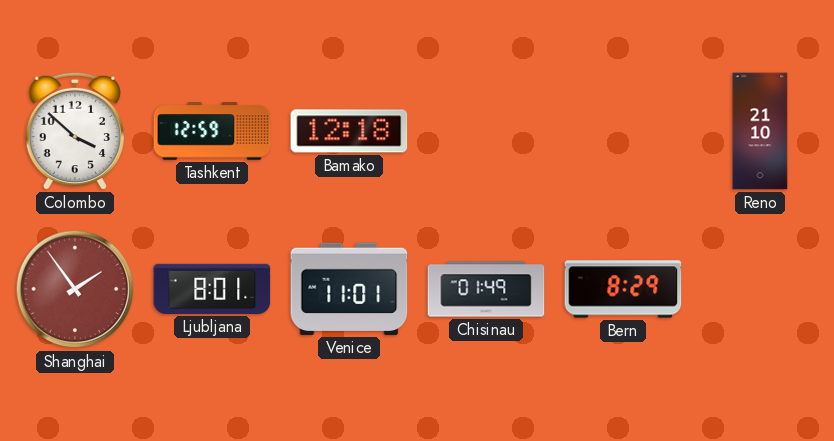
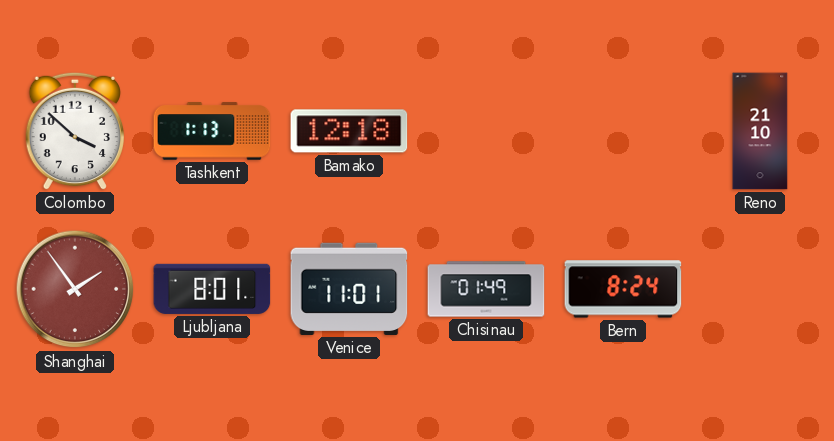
Tashkent: 12:59 -> 1:13 (212, 131)
Bern: 8:29 -> 8:24 (623, 289)
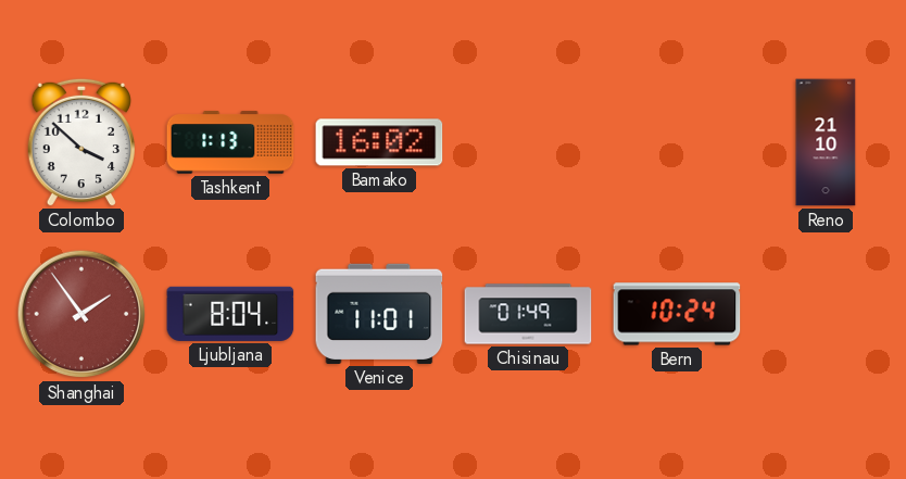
Bamako: 12:18 -> 16:02 (379, 142)
Ljubljana: 8:01 -> 8:04 (230, 314)
Bern: 8:24 -> 10:24 (677, 314)
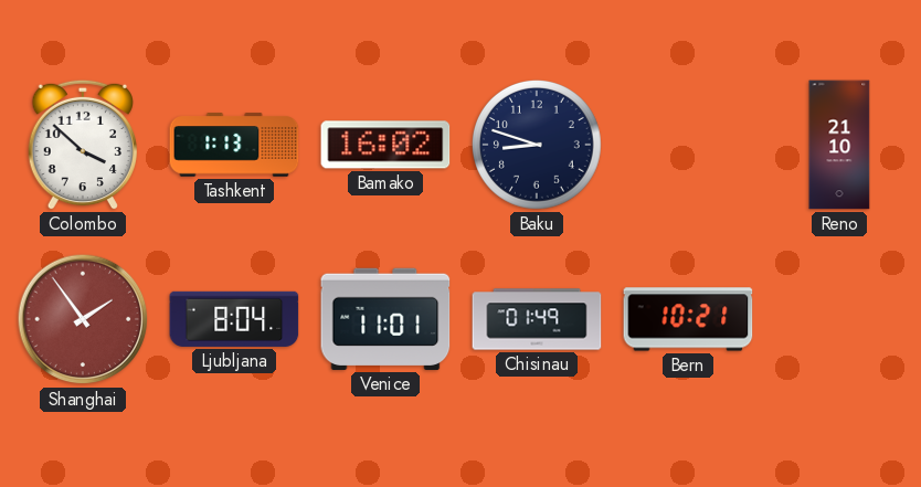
Baku: none -> 8:48 (537, 145)
Bern: 10:24 -> 10:21 (688, 319)
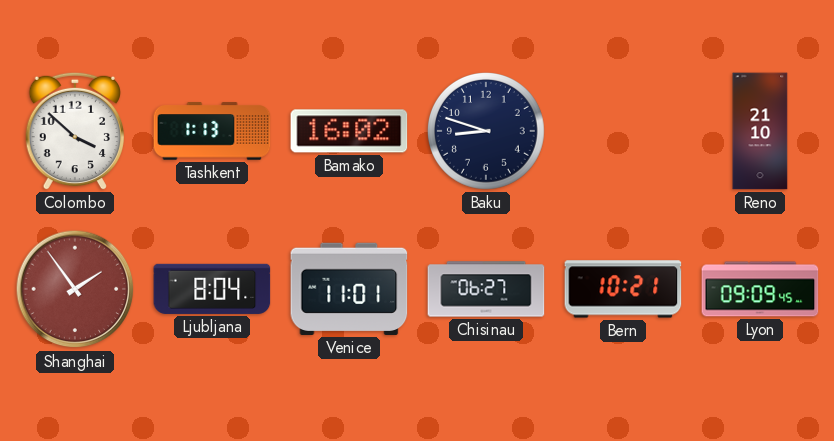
Chisinau: 01:49 -> 06:27 (486, 289)
Lyon: none -> 09:09 (760, 289)
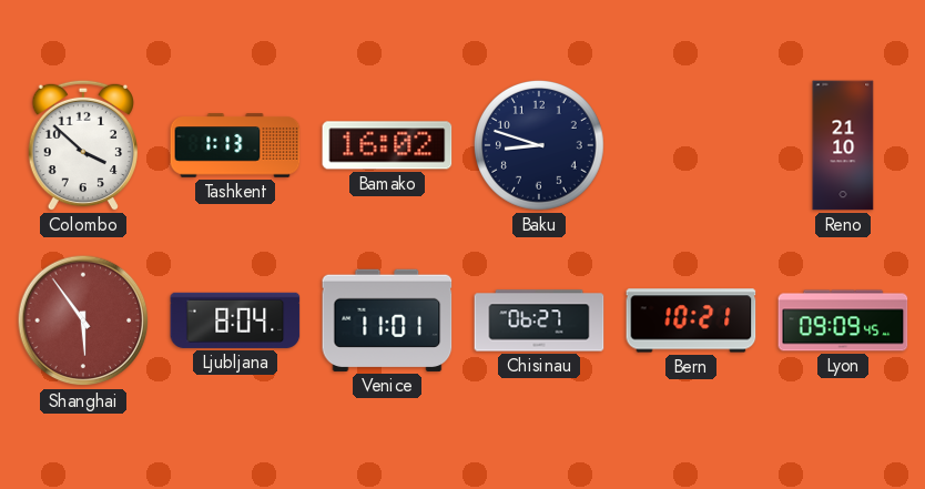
Shanghai: 1:54 -> 5:54 (83, 320)
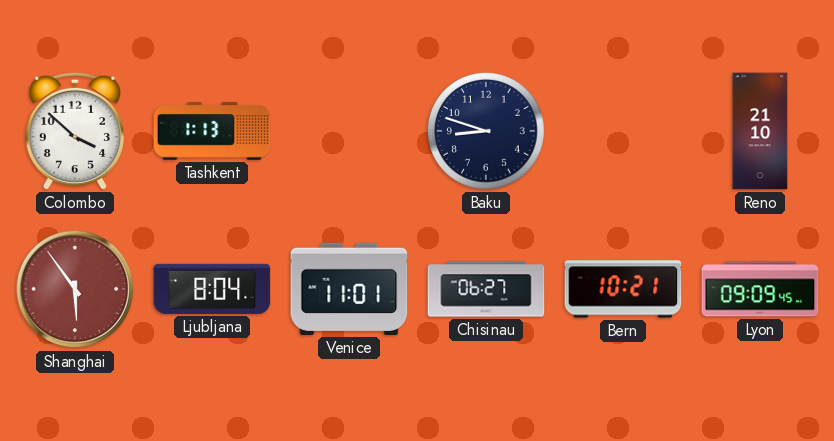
Bamako: 16:02 -> none (387, 145)
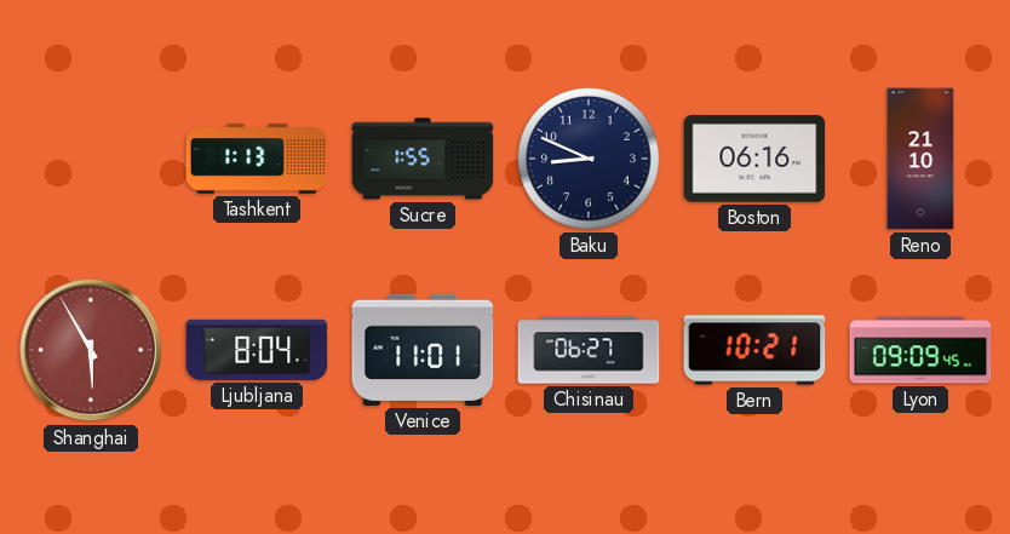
Colombo: 3:52 -> none (74, 131)
Sucre: none -> 1:55 (423, 159)
Baku: 8:48 -> 8:49 (589, 159)
Boston: none -> 06:16 (754, 159)
Shanghai: 5:54 -> 5:55 (91, 350)
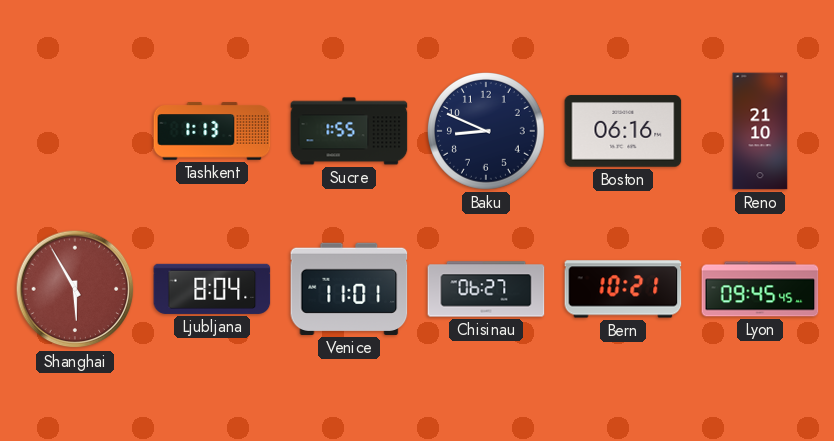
Lyon: 09:09 -> 09:45 (760, 289)
